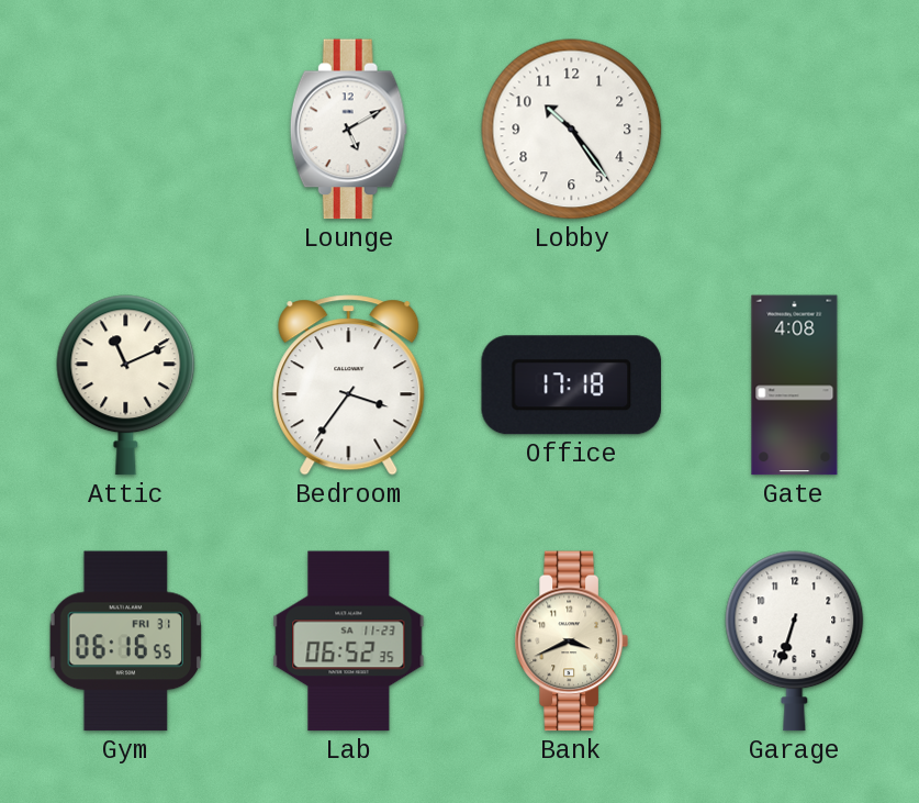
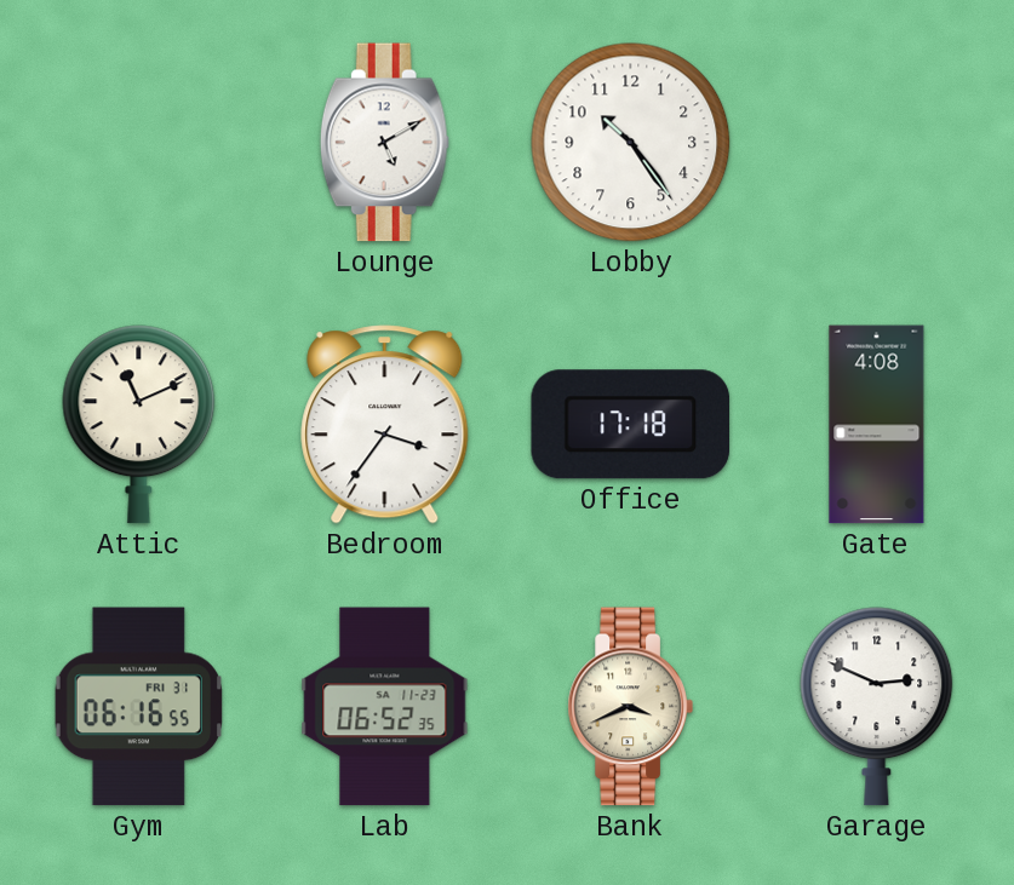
Garage: 6:33 -> 2:49 (877, 707)
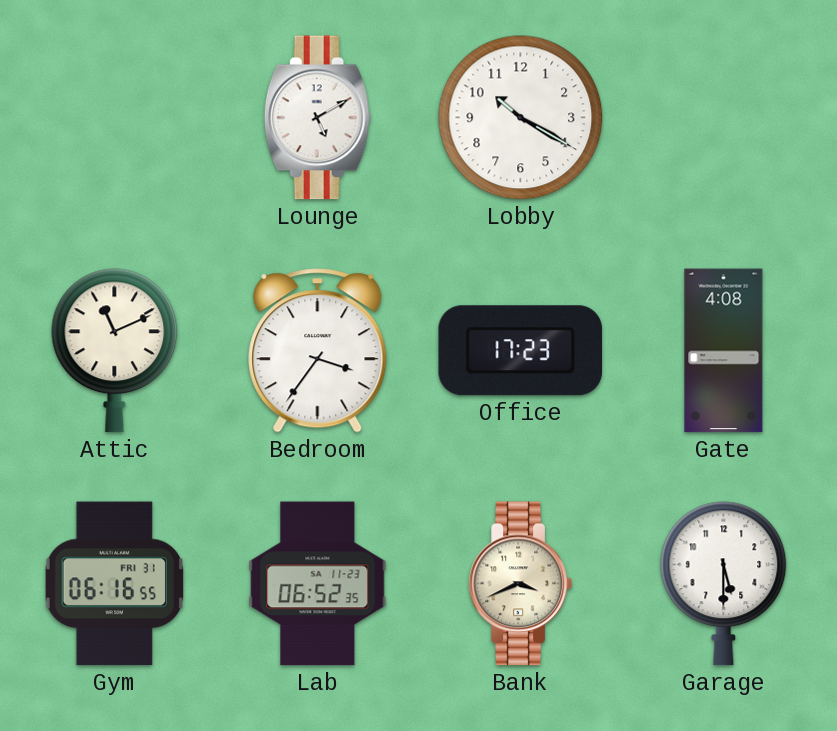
Lobby: 10:24 -> 10:20 (521, 118)
Office: 17:18 -> 17:23 (521, 351)
Garage: 2:49 -> 5:30 (724, 584)
